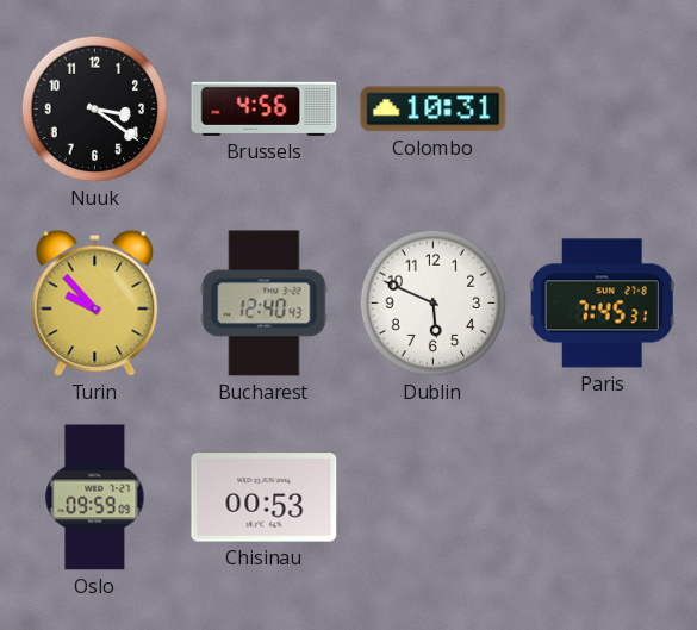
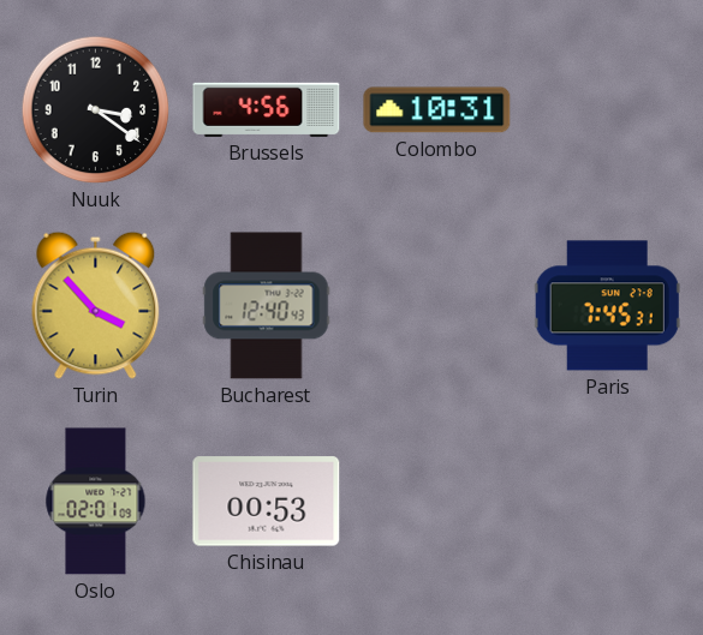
Turin: 9:53 -> 3:53 (96, 305)
Dublin: 5:49 -> none (434, 304)
Oslo: 09:59 -> 02:01 (96, 502)
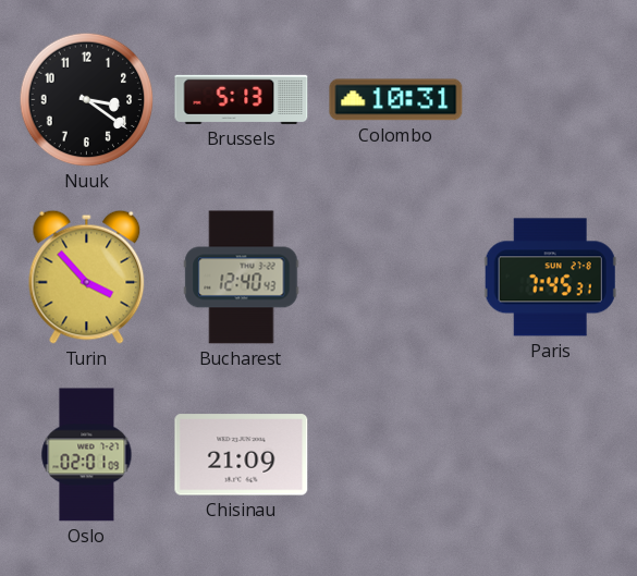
Brussels: 4:56 -> 5:13 (242, 99)
Chisinau: 00:53 -> 21:09 (242, 455)
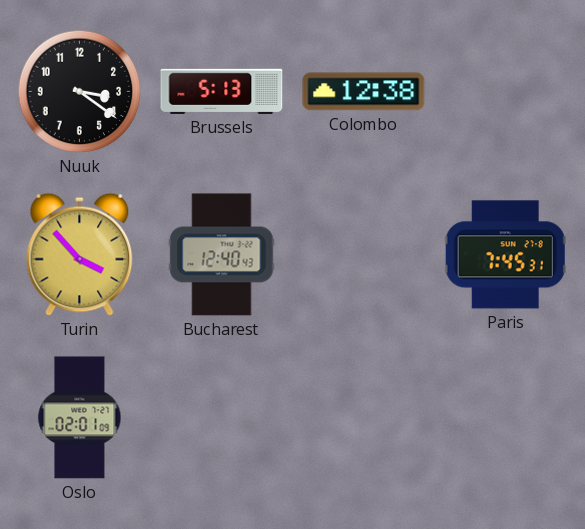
Colombo: 10:31 -> 12:38 (364, 92)
Chisinau: 21:09 -> none (242, 455)
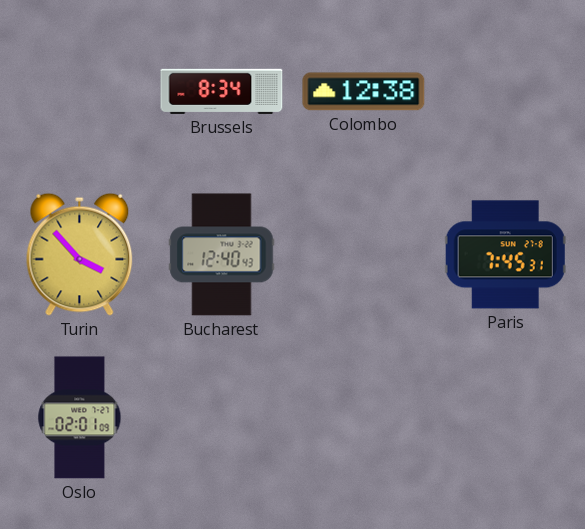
Nuuk: 3:21 -> none (80, 92)
Brussels: 5:13 -> 8:34 (222, 91)
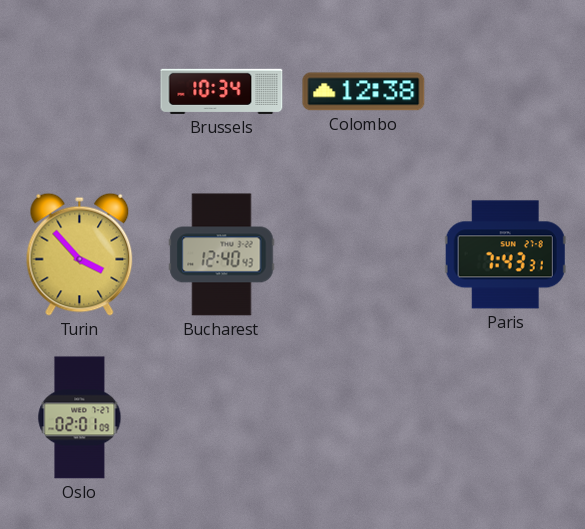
Brussels: 8:34 -> 10:34 (222, 91)
Paris: 7:45 -> 7:43 (505, 255)
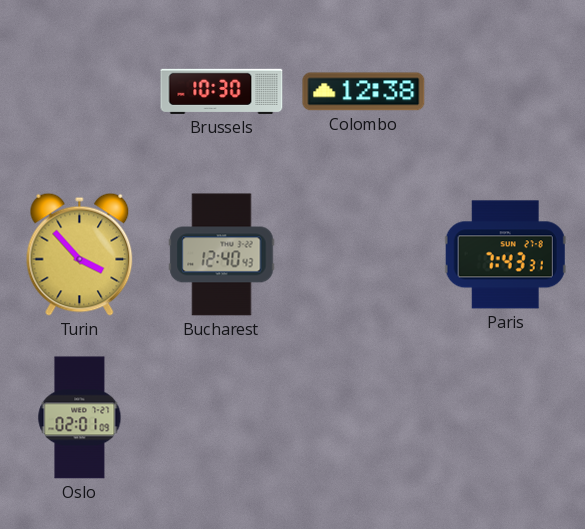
Brussels: 10:34 -> 10:30 (222, 91)
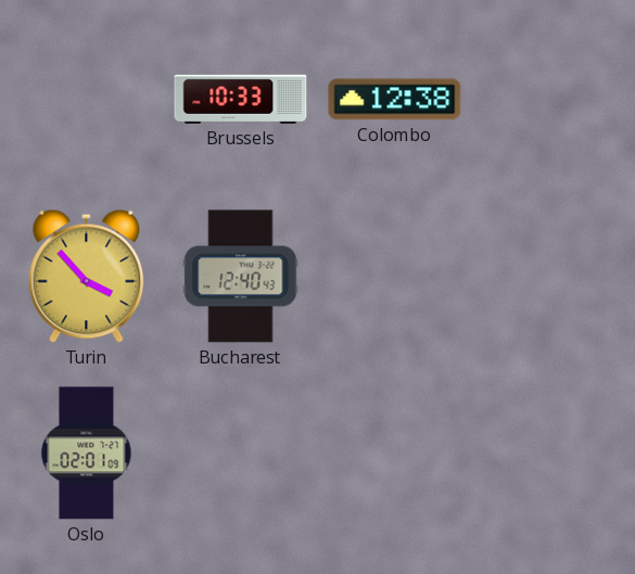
Brussels: 10:30 -> 10:33 (241, 99)
Paris: 7:43 -> none (505, 255)
